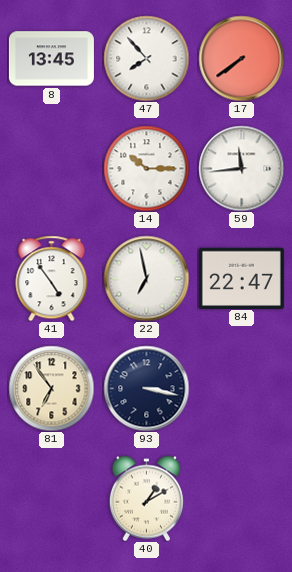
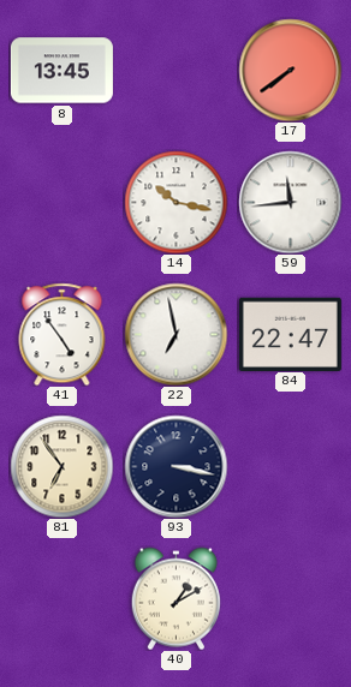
47: 7:53 -> none (146, 58)
14: 10:15 -> 10:17 (175, 202)
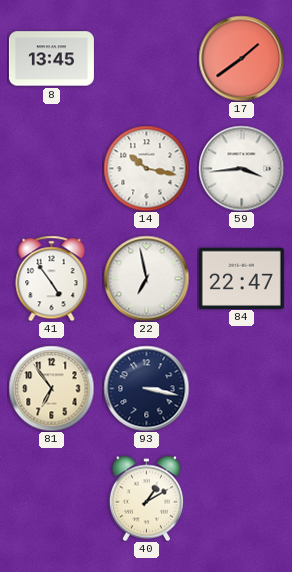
17: 7:39 -> 1:39 (241, 58)
59: 11:44 -> 3:44 (241, 168)
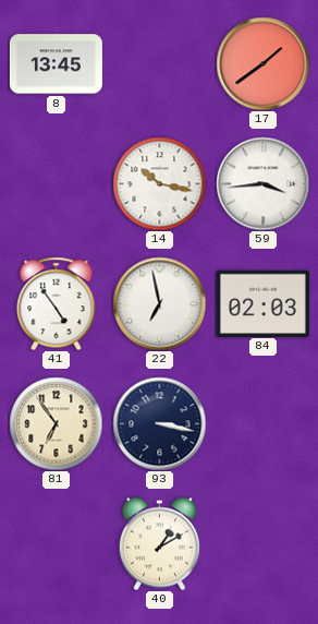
84: 22:47 -> 02:03 (262, 303)
